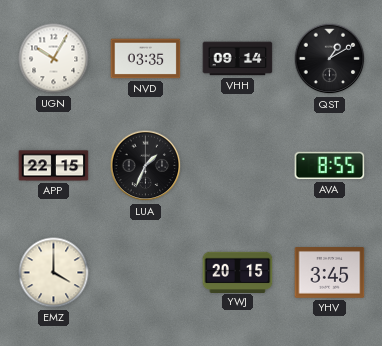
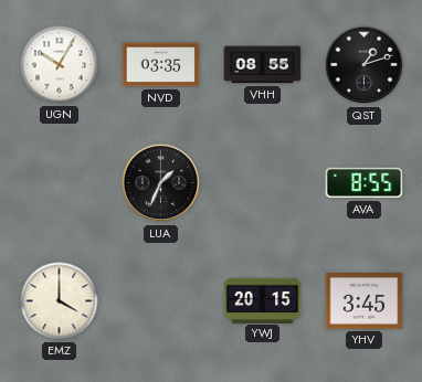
VHH: 09:14 -> 08:55 (263, 65)
QST: 1:10 -> 1:12 (365, 65)
APP: 22:15 -> none (54, 166)
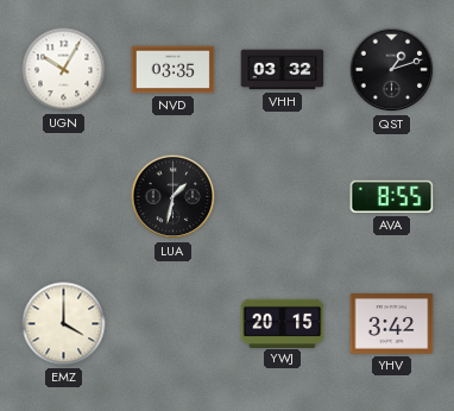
VHH: 08:55 -> 03:32 (283, 70)
LUA: 1:34 -> 1:32 (174, 197)
YHV: 3:45 -> 3:42 (392, 324)
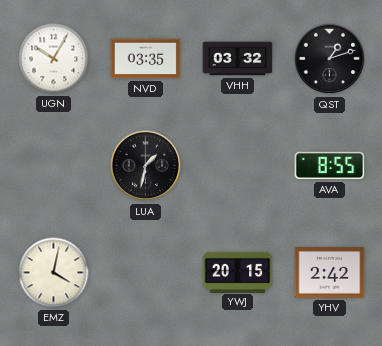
EMZ: 4:00 -> 4:02 (54, 273)
YHV: 3:42 -> 2:42 (330, 273)
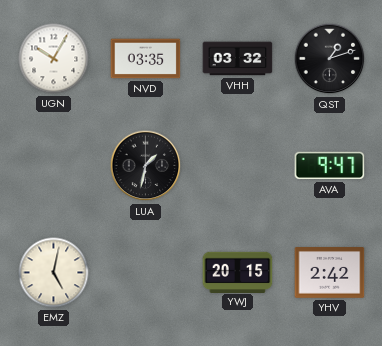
AVA: 8:55 -> 9:47 (330, 166)
EMZ: 4:02 -> 5:02 (54, 273)
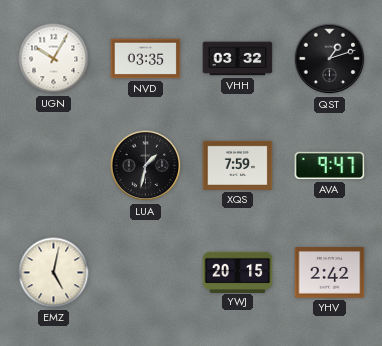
XQS: none -> 7:59 (238, 165)
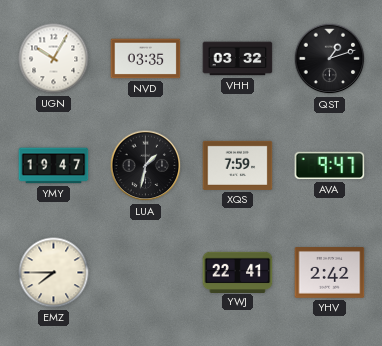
YMY: none -> 19:47 (54, 166)
EMZ: 5:02 -> 7:45 (54, 273)
YWJ: 20:15 -> 22:41 (238, 272)
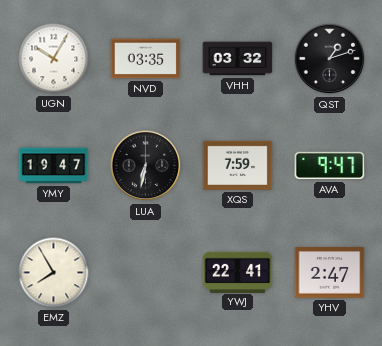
LUA: 1:32 -> 6:32 (146, 166)
EMZ: 7:45 -> 7:55 (54, 273)
YHV: 2:42 -> 2:47 (330, 273)
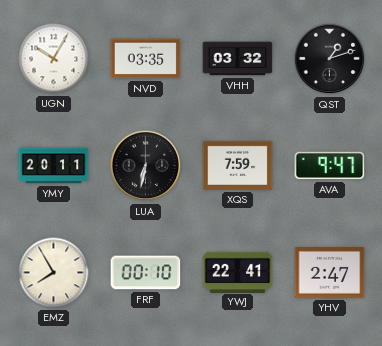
YMY: 19:47 -> 20:11 (54, 166)
FRF: none -> 00:10 (146, 273)
